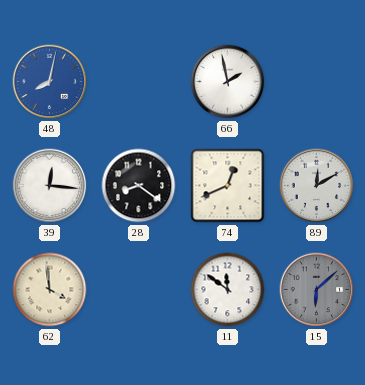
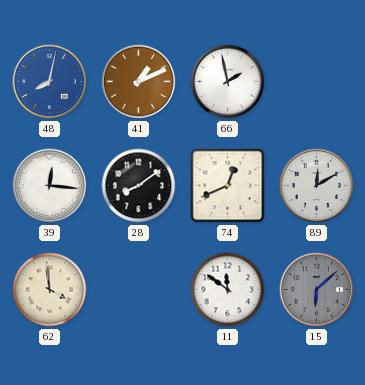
41: none -> 1:11 (139, 82)
28: 8:21 -> 8:09 (139, 186)
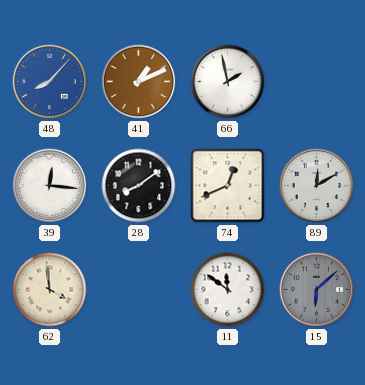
48: 8:02 -> 8:07 (50, 82)
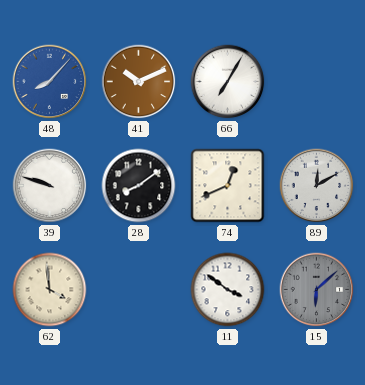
41: 1:11 -> 10:11 (139, 82)
66: 1:58 -> 7:05 (228, 82)
39: 12:16 -> 9:48 (50, 186)
11: 11:51 -> 3:51 (228, 290)
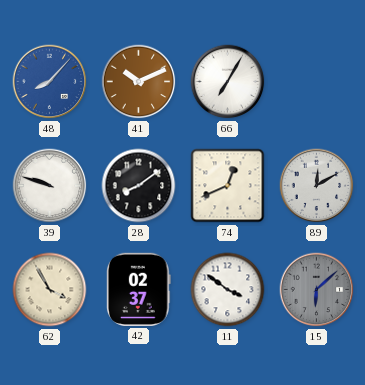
62: 3:59 -> 3:55 (50, 290)
42: none -> 02:37 (139, 289)
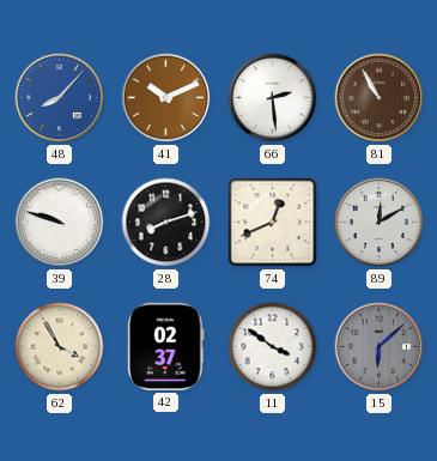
66: 7:05 -> 2:29 (273, 98)
81: none -> 10:55 (380, 98)
28: 8:09 -> 8:12 (166, 223)
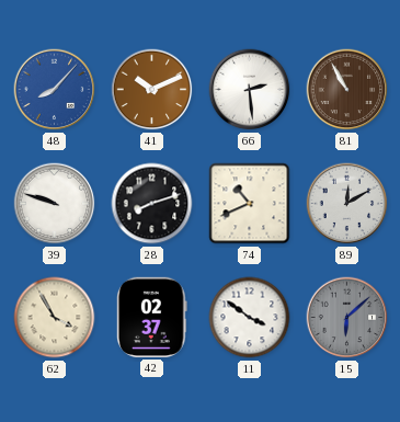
74: 12:41 -> 10:41 (250, 204)
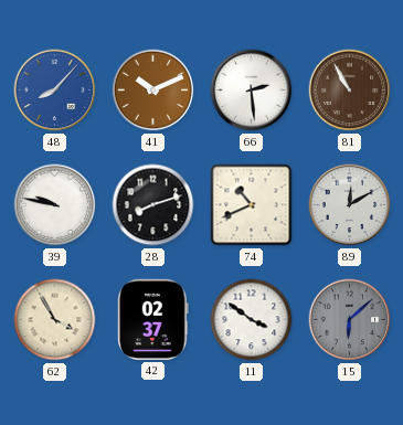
39: 9:48 -> 9:47 (55, 205)
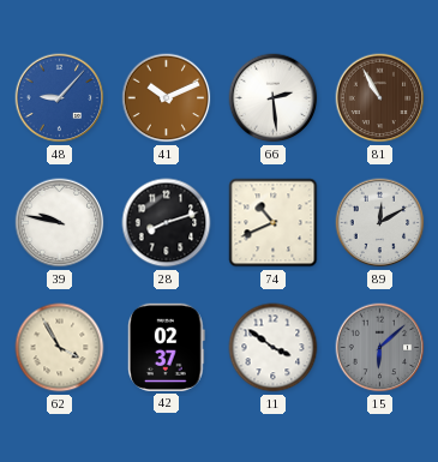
48: 8:07 -> 9:07 (60, 98)
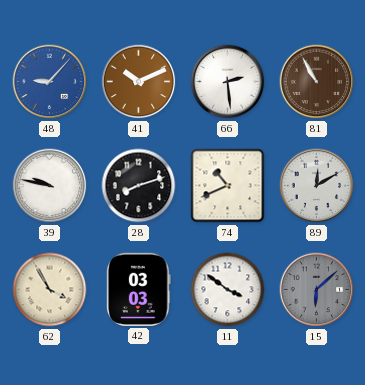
42: 02:37 -> 03:03 (139, 289)
